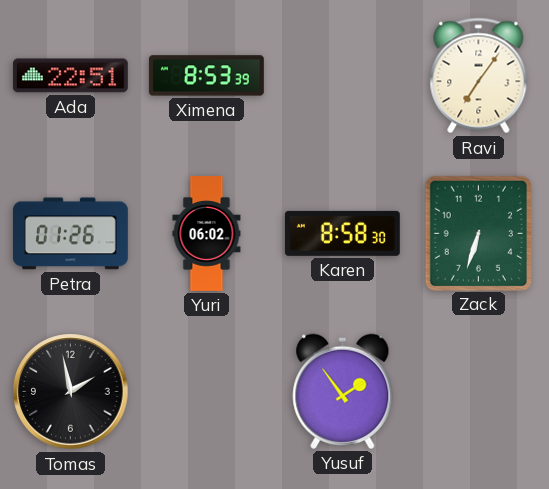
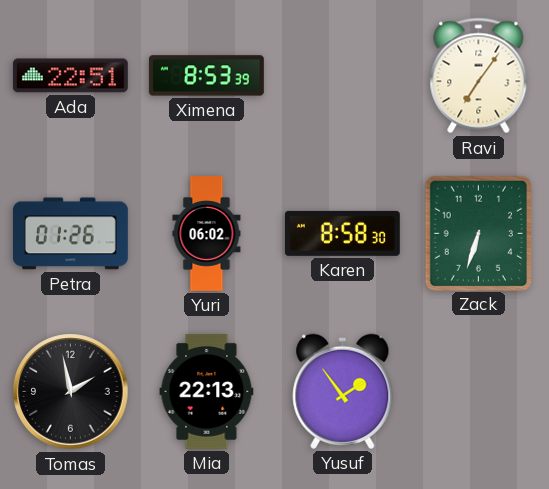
Mia: none -> 22:13 (207, 391)
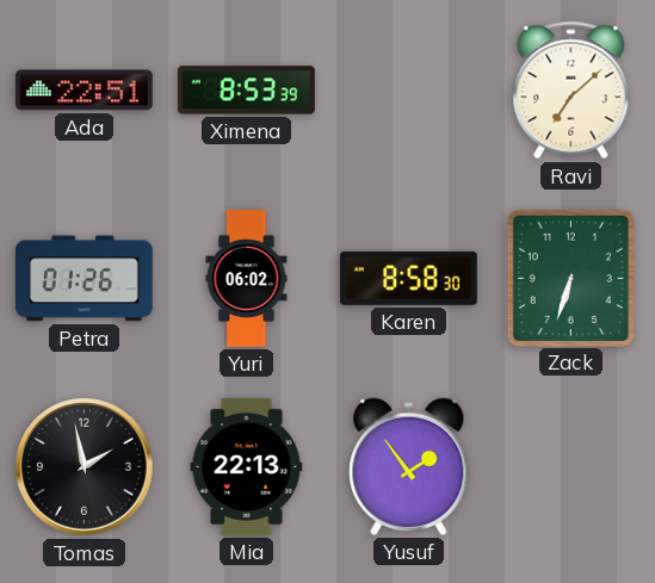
Ravi: 7:06 -> 7:08 (571, 91)
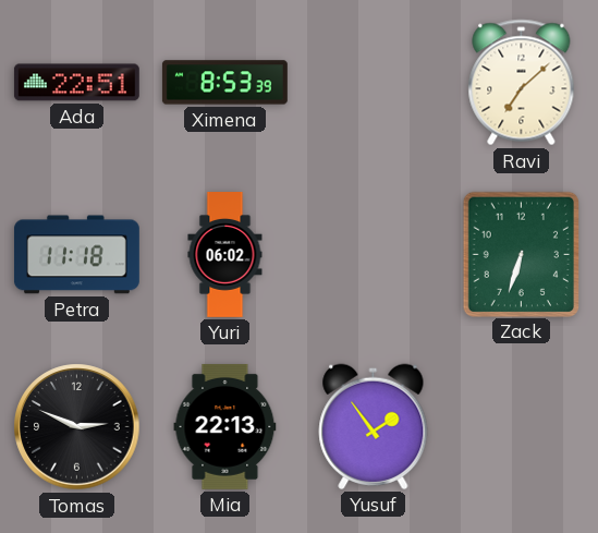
Petra: 01:26 -> 11:18 (76, 255)
Karen: 8:58 -> none (408, 278)
Tomas: 1:58 -> 2:49 (77, 427)
